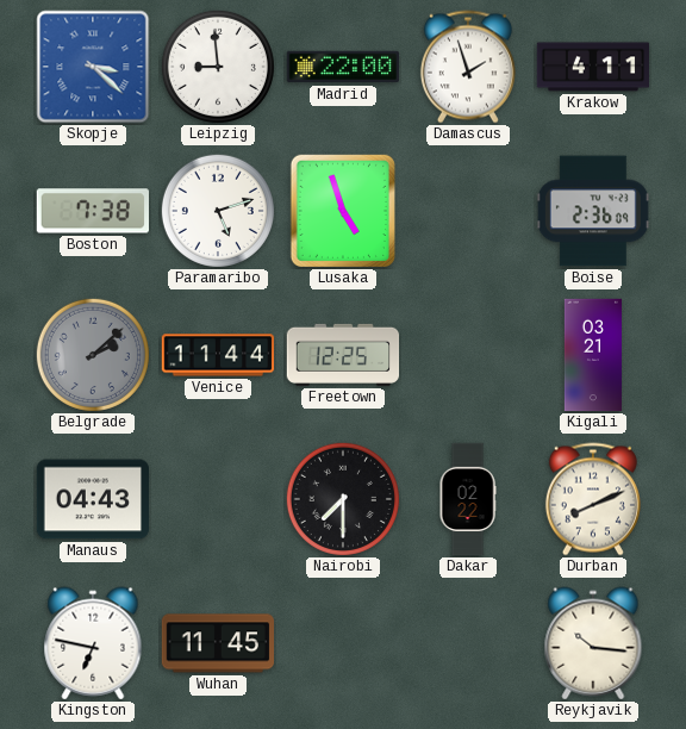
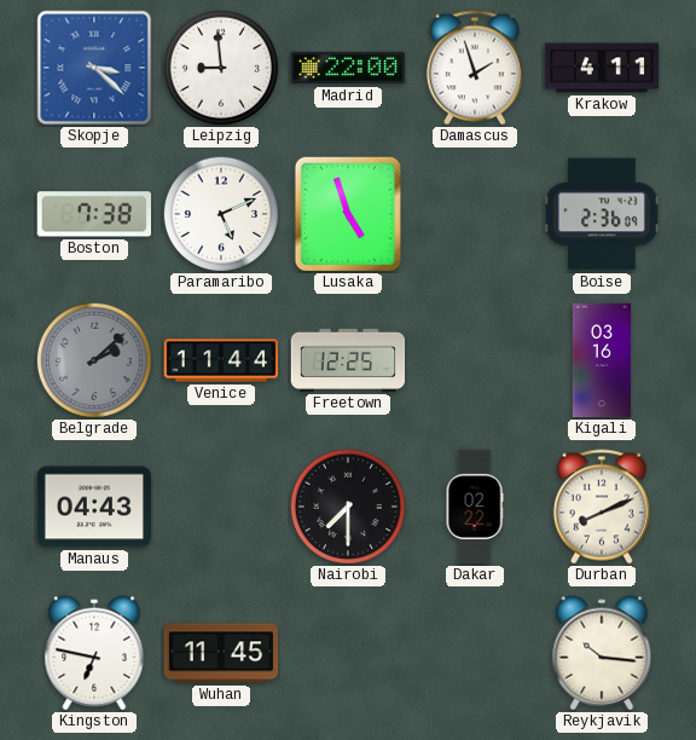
Paramaribo: 5:12 -> 5:11 (221, 214)
Kigali: 03:21 -> 03:16 (602, 360)
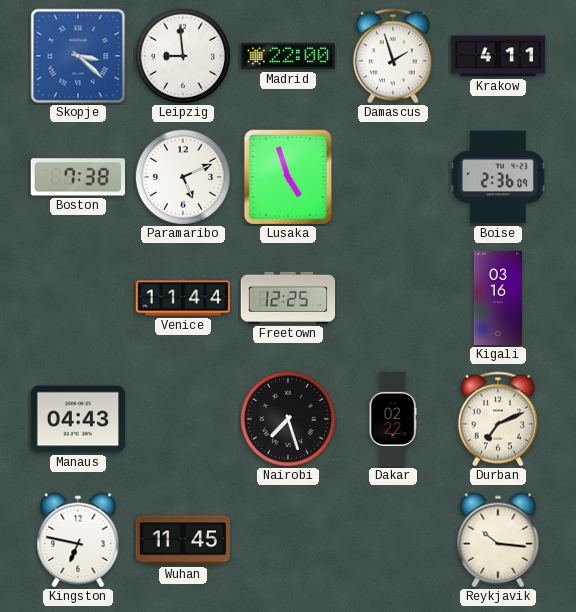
Belgrade: 2:08 -> none (94, 360)
Nairobi: 7:30 -> 7:27 (288, 419)
Durban: 8:11 -> 7:11 (498, 419)
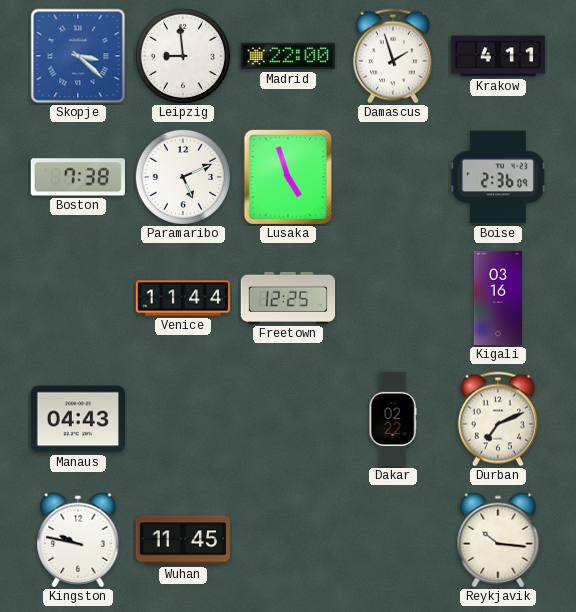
Nairobi: 7:27 -> none (288, 419)
Kingston: 6:47 -> 9:47 (78, 540)
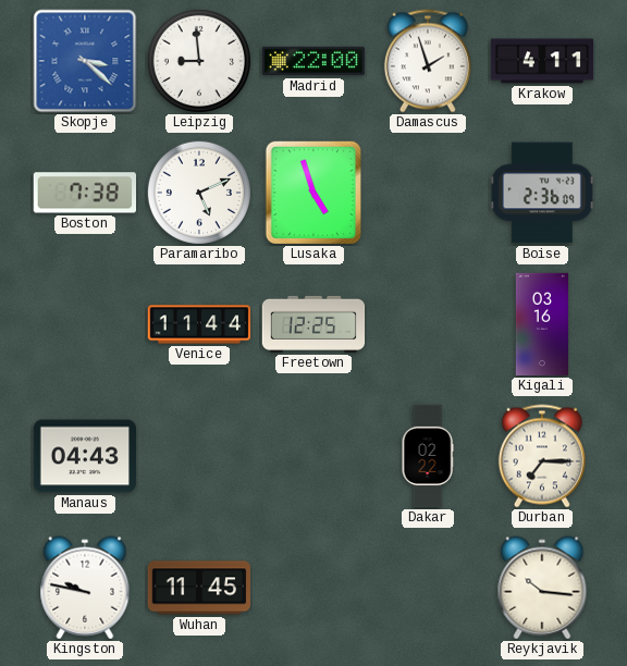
Durban: 7:11 -> 7:15 (542, 456)
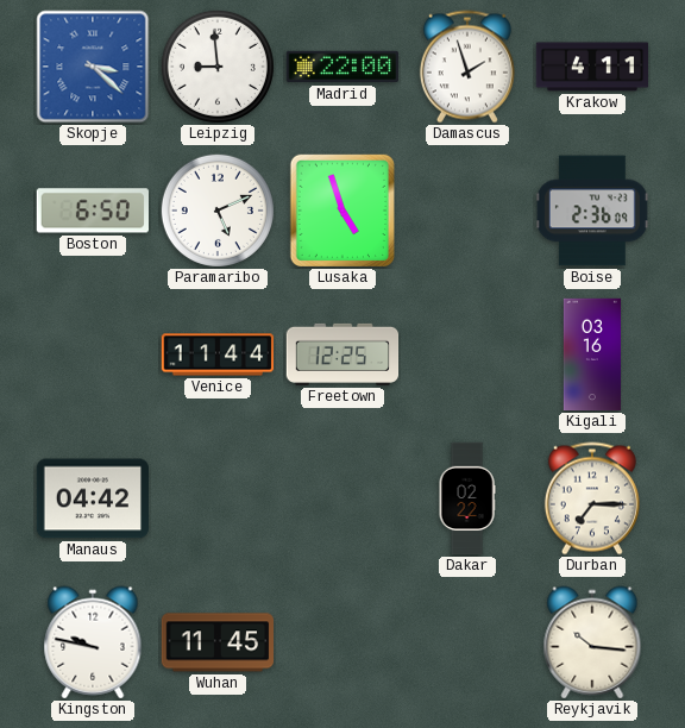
Boston: 7:38 -> 6:50 (92, 211)
Manaus: 04:43 -> 04:42 (92, 498)
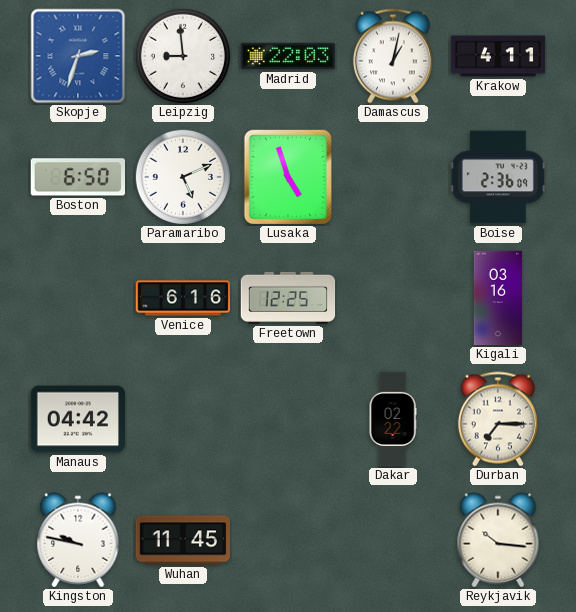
Skopje: 3:22 -> 2:33 (78, 56)
Madrid: 22:00 -> 22:03 (288, 56)
Damascus: 1:57 -> 1:02 (393, 56)
Venice: 11:44 -> 6:16 (183, 298)
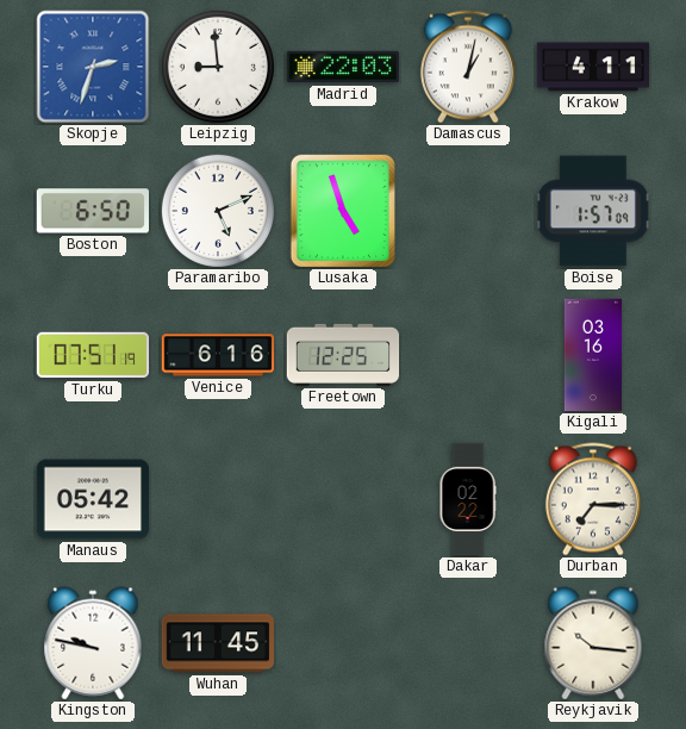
Boise: 2:36 -> 1:57 (593, 211)
Turku: none -> 07:51 (93, 355)
Manaus: 04:42 -> 05:42 (92, 499)
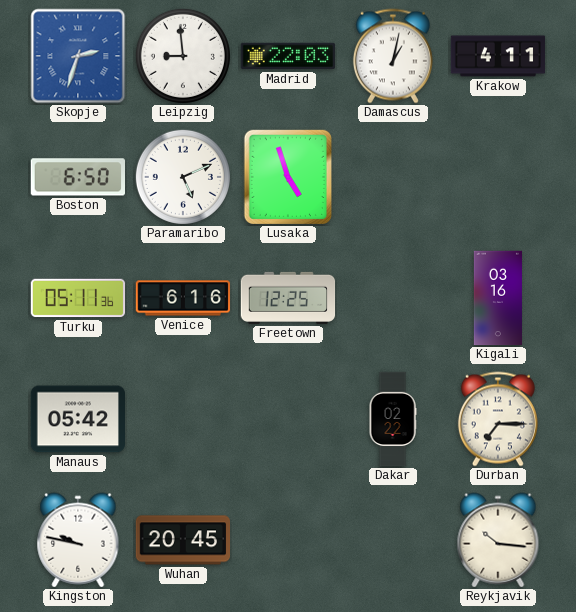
Boise: 1:57 -> none (593, 211)
Turku: 07:51 -> 05:11 (78, 298)
Wuhan: 11:45 -> 20:45 (183, 540)
